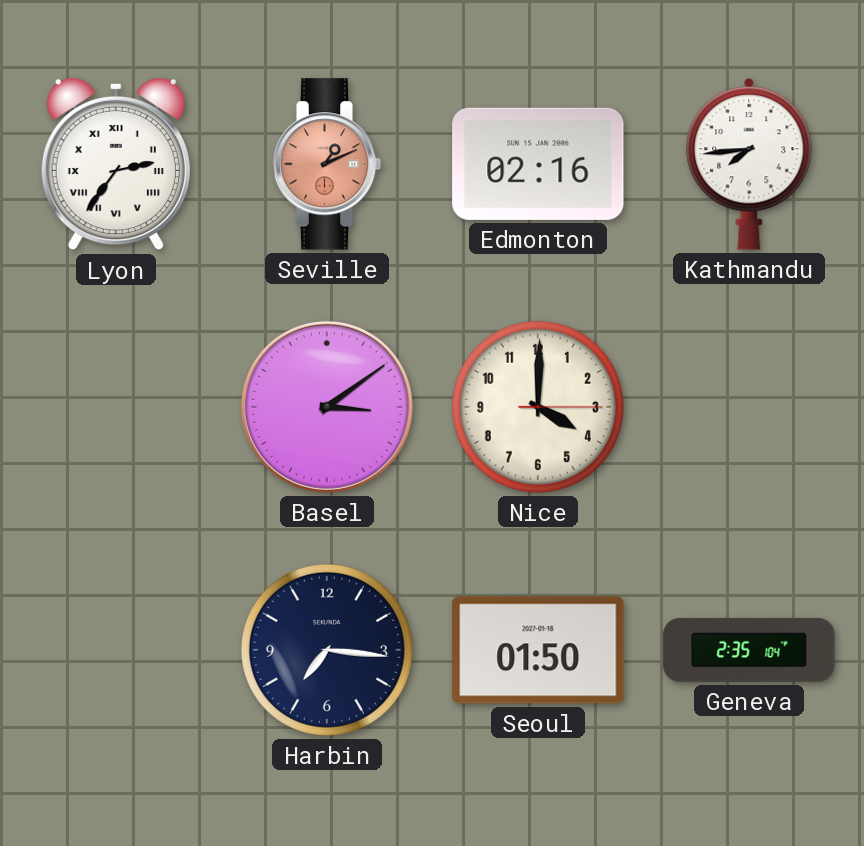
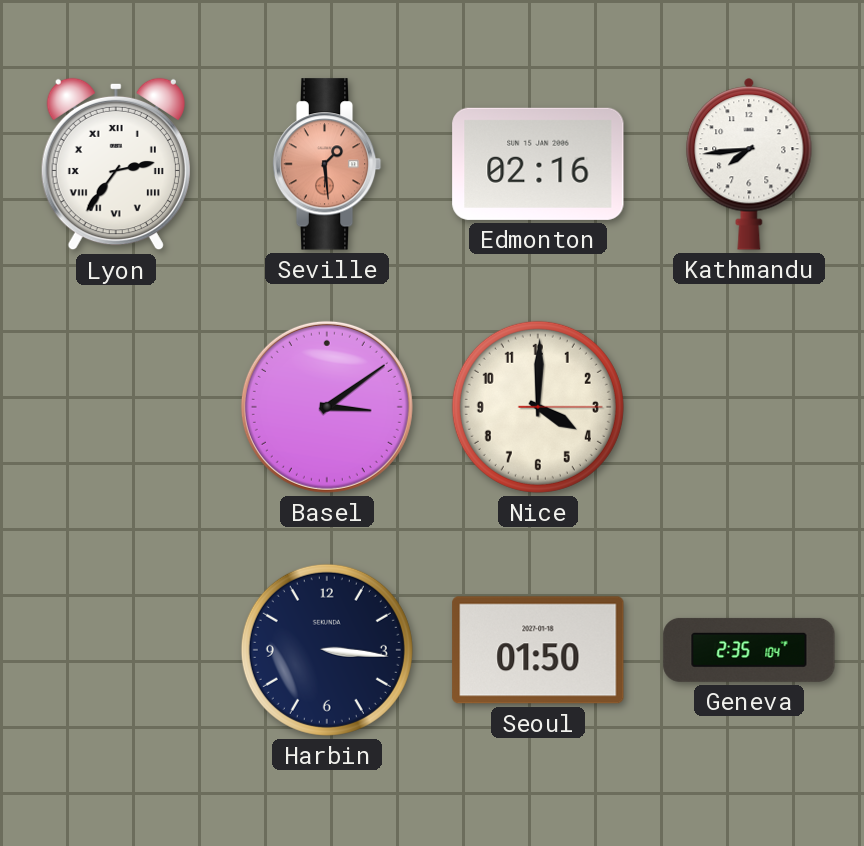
Seville: 1:11 -> 1:29 (327, 164)
Harbin: 7:16 -> 3:16 (327, 650)
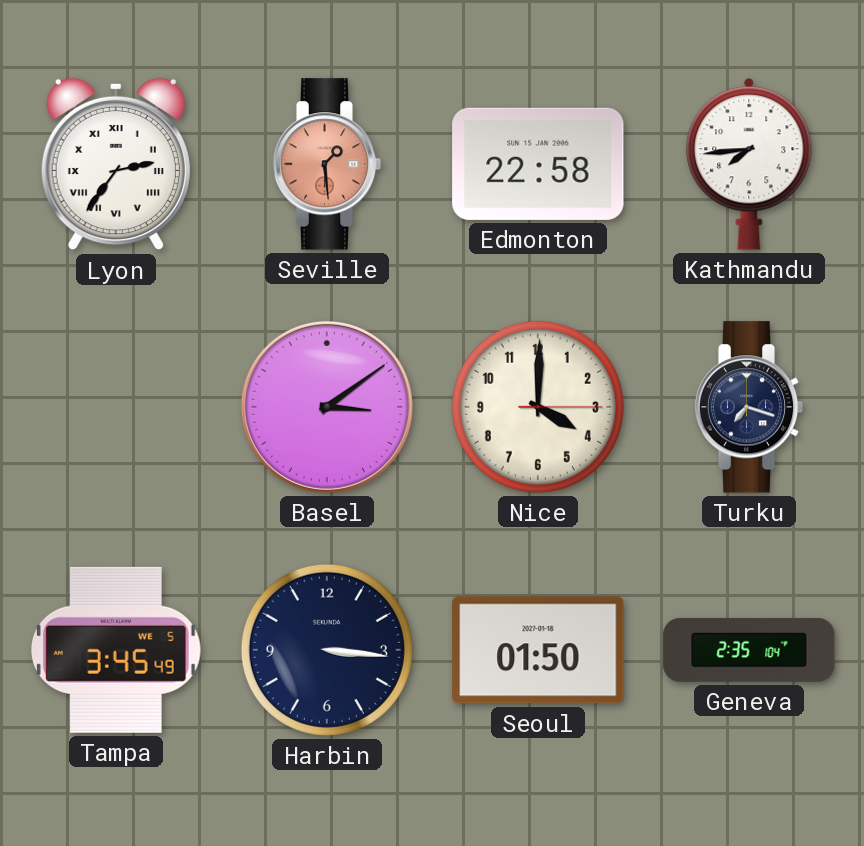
Edmonton: 02:16 -> 22:58 (538, 164)
Turku: none -> 7:18 (749, 407)
Tampa: none -> 3:45 (117, 650)
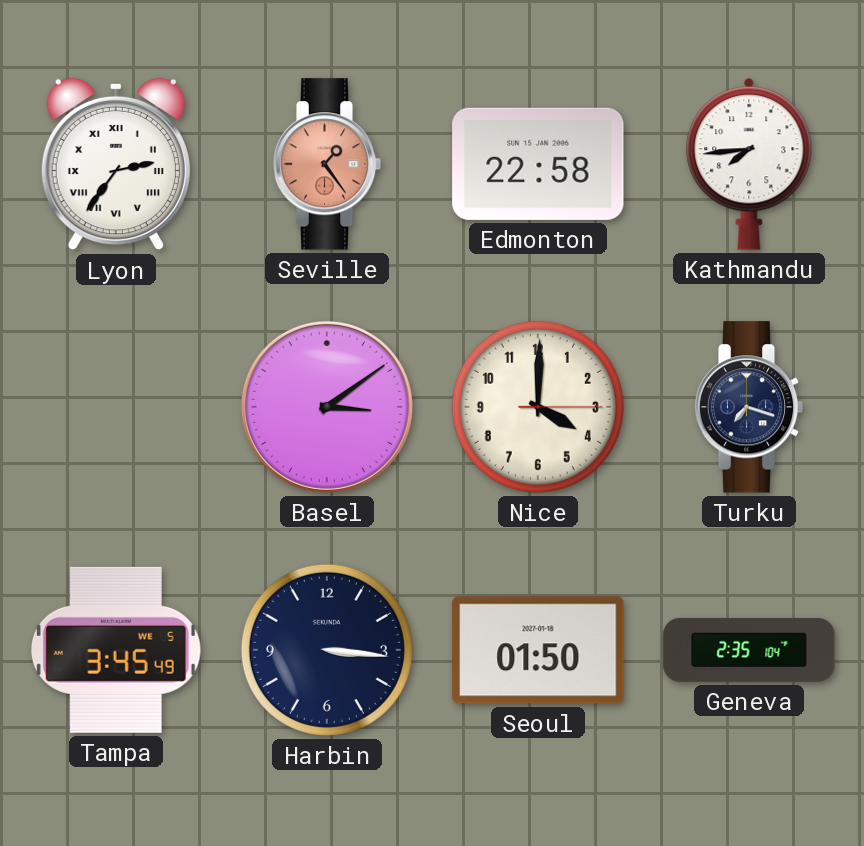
Seville: 1:29 -> 1:24 (327, 164)
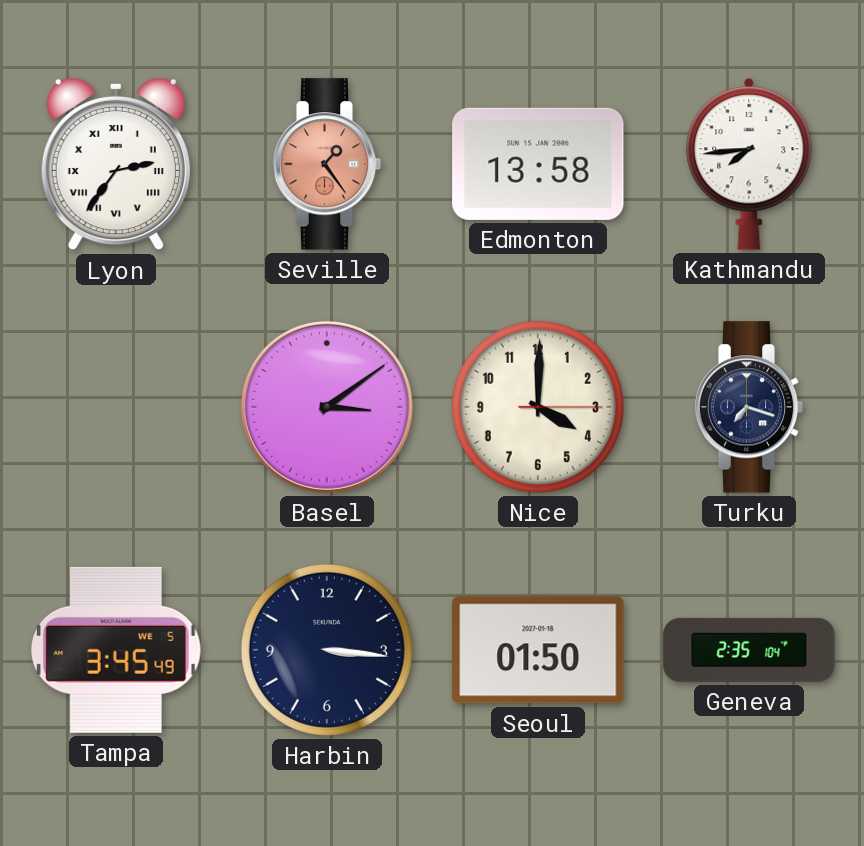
Edmonton: 22:58 -> 13:58 (538, 164)
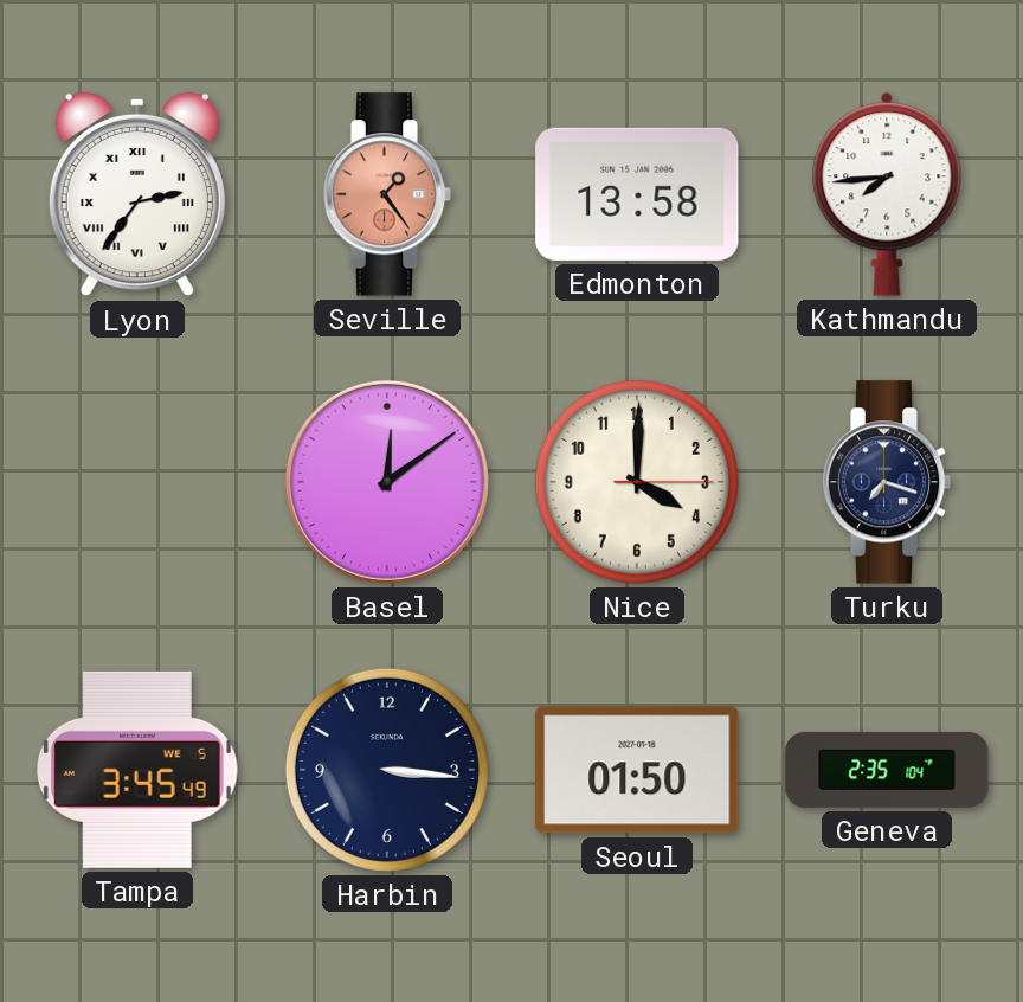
Basel: 3:09 -> 12:09 (387, 482)
